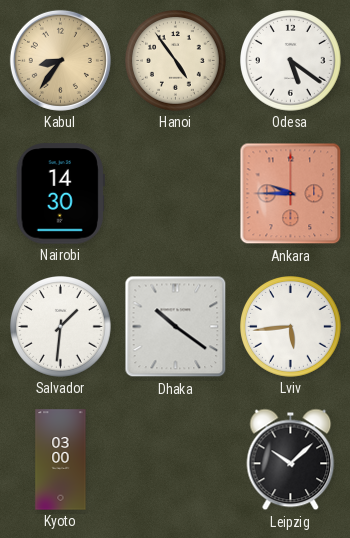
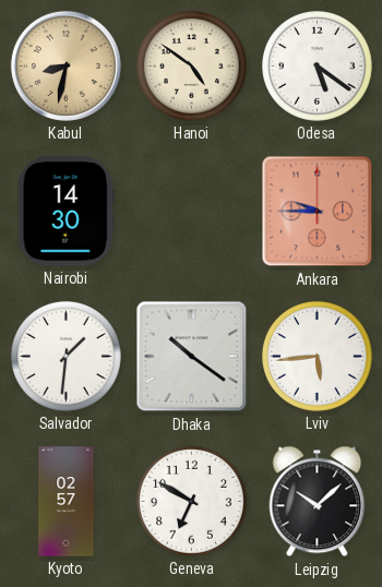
Kabul: 8:36 -> 8:32 (65, 65)
Hanoi: 4:54 -> 4:51 (192, 67)
Kyoto: 03:00 -> 02:57 (67, 502)
Geneva: none -> 6:50 (192, 502)
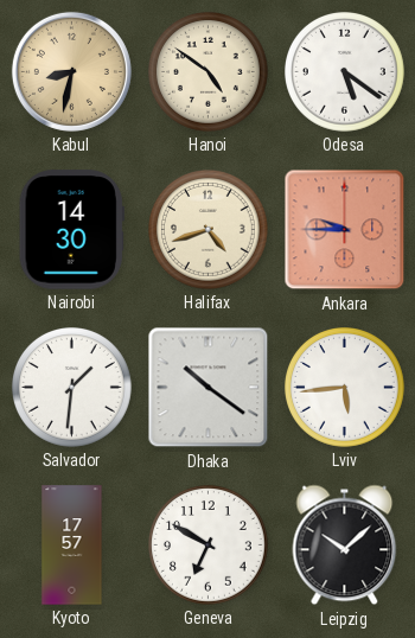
Halifax: none -> 4:42 (209, 230)
Kyoto: 02:57 -> 17:57 (72, 546)
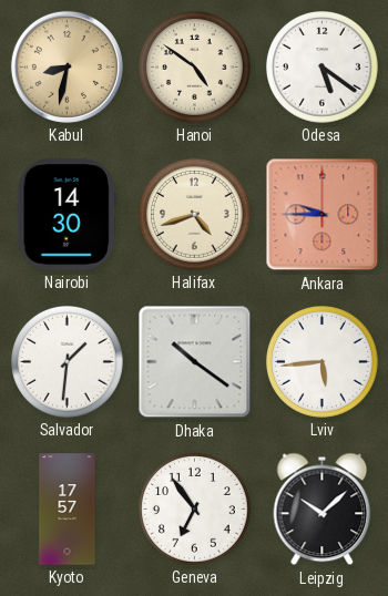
Geneva: 6:50 -> 6:54 (195, 510)
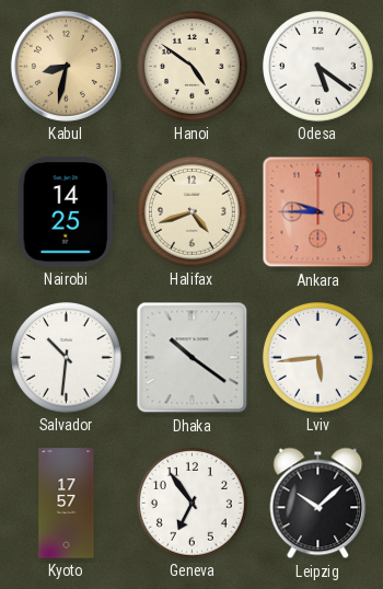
Nairobi: 14:30 -> 14:25 (66, 212)
Salvador: 1:31 -> 10:31 (67, 358)
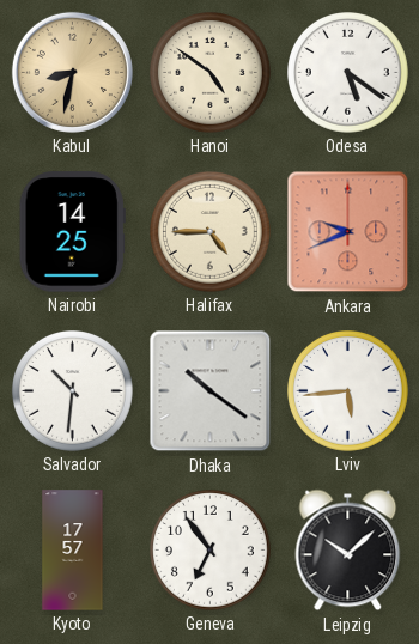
Halifax: 4:42 -> 4:45 (211, 232)
Ankara: 9:45 -> 9:41 (348, 232)
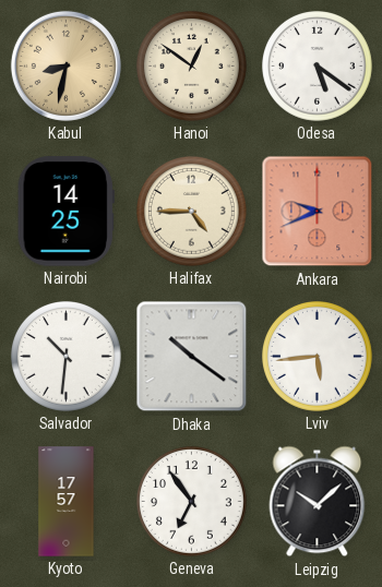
Hanoi: 4:51 -> 12:51 (192, 67)
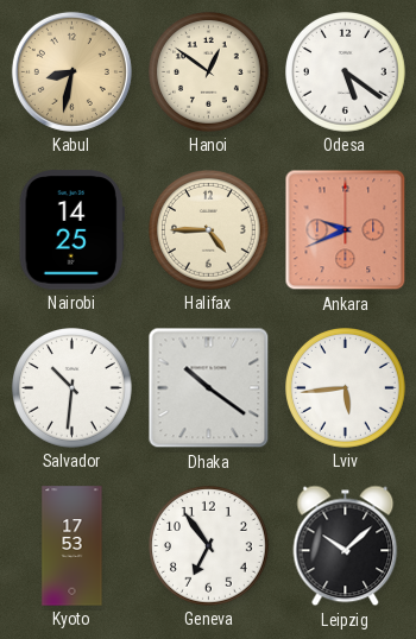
Kyoto: 17:57 -> 17:53 (73, 546)
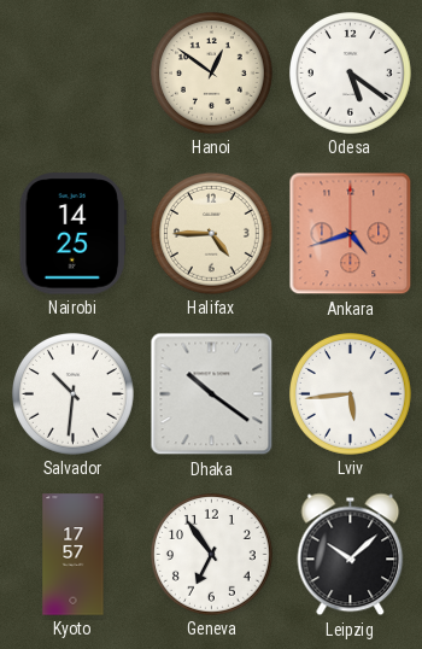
Kabul: 8:32 -> none (71, 71)
Ankara: 9:41 -> 4:42 (351, 234)
Kyoto: 17:53 -> 17:57 (74, 555)
